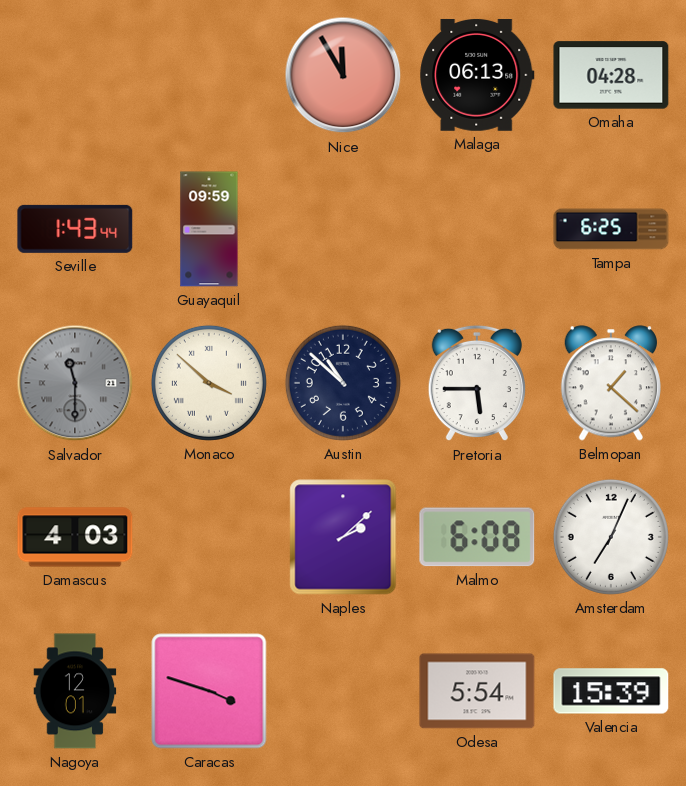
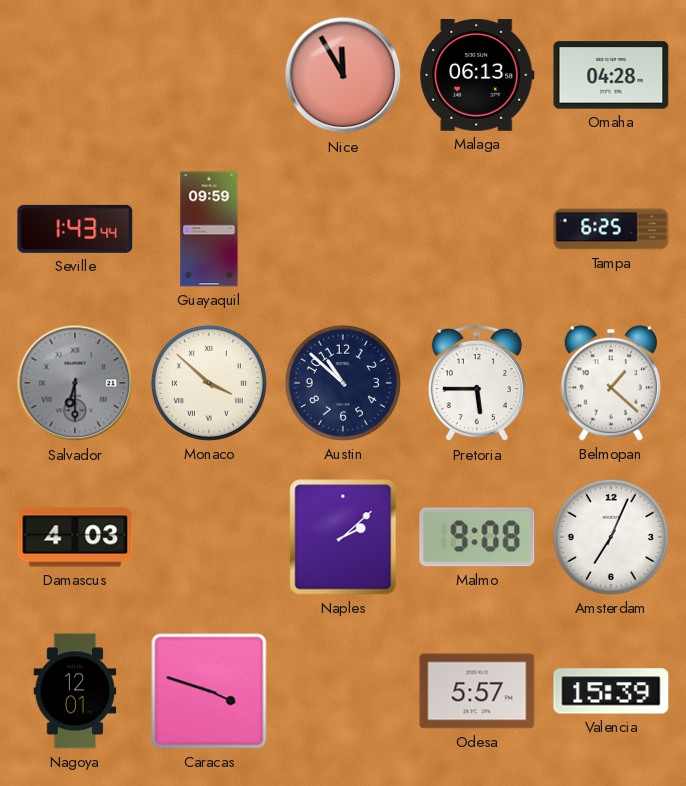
Salvador: 11:30 -> 6:30 (75, 383)
Malmo: 6:08 -> 9:08 (477, 537)
Odesa: 5:54 -> 5:57 (477, 691)
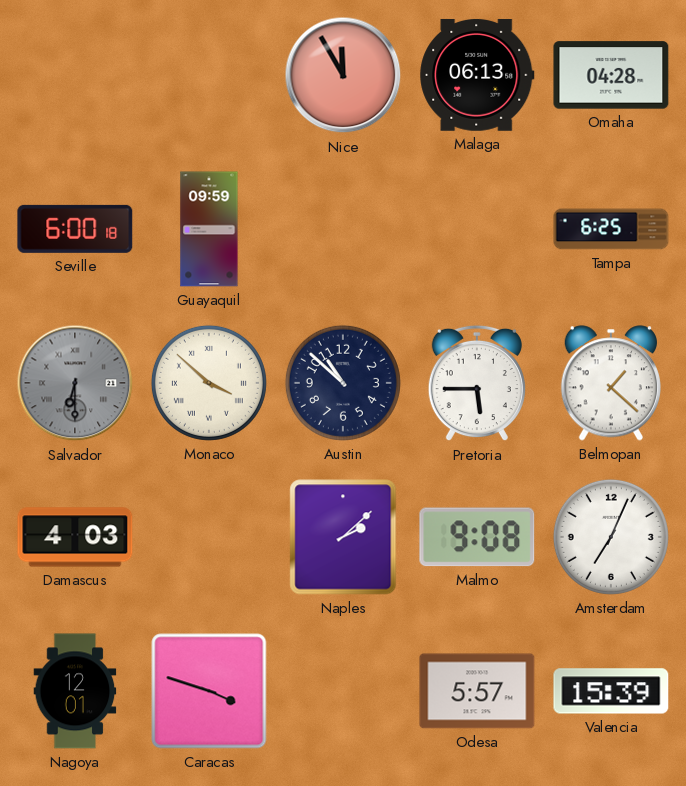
Seville: 1:43 -> 6:00 (75, 229)
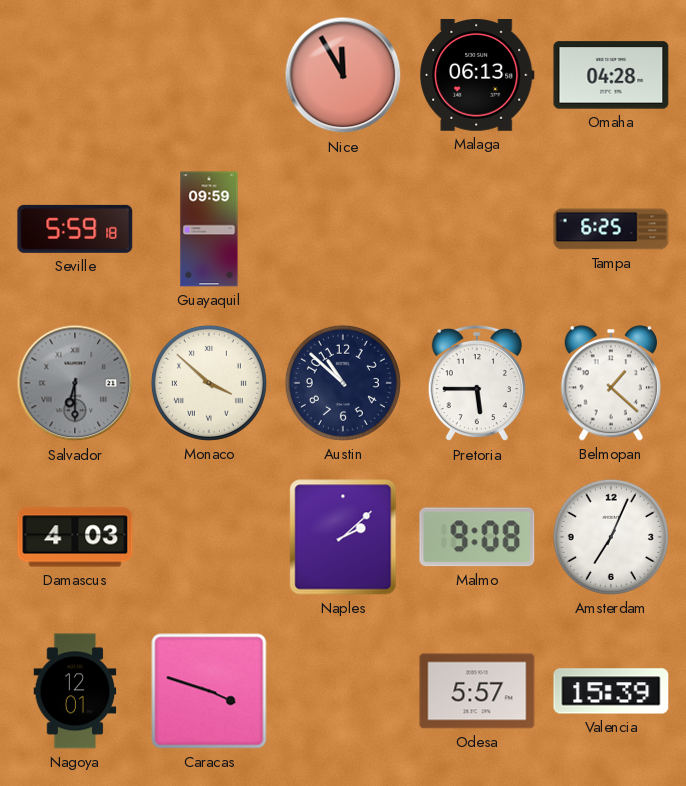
Seville: 6:00 -> 5:59 (75, 229)
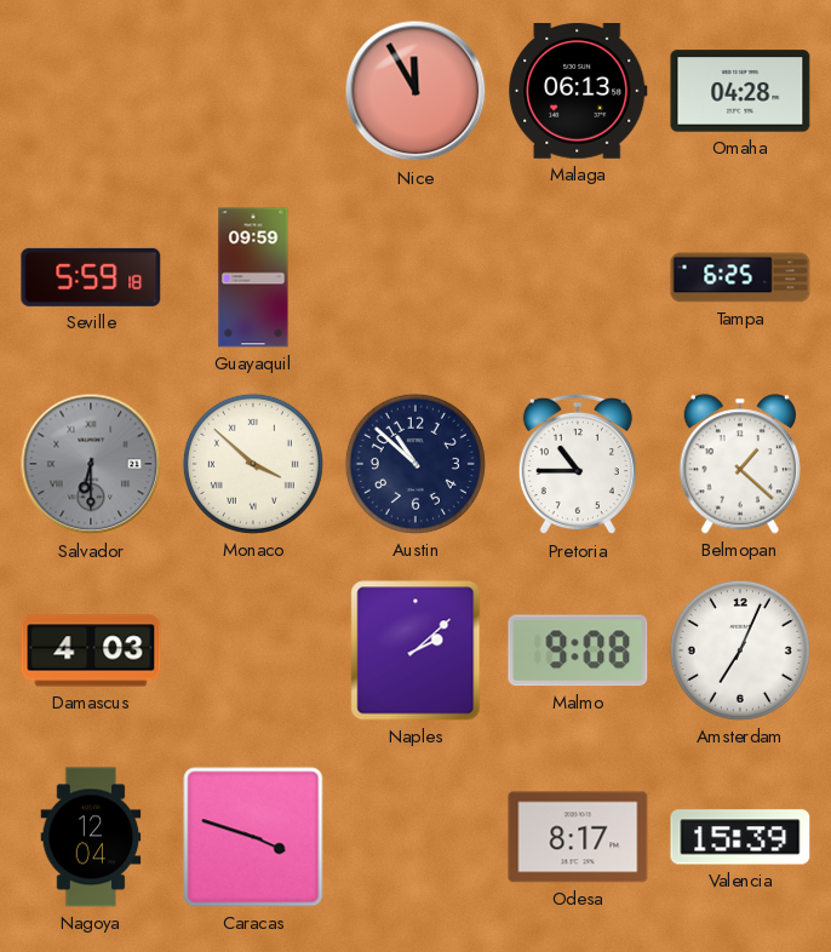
Pretoria: 5:45 -> 10:45 (578, 464)
Nagoya: 12:01 -> 12:04 (91, 837)
Odesa: 5:57 -> 8:17 (578, 837)
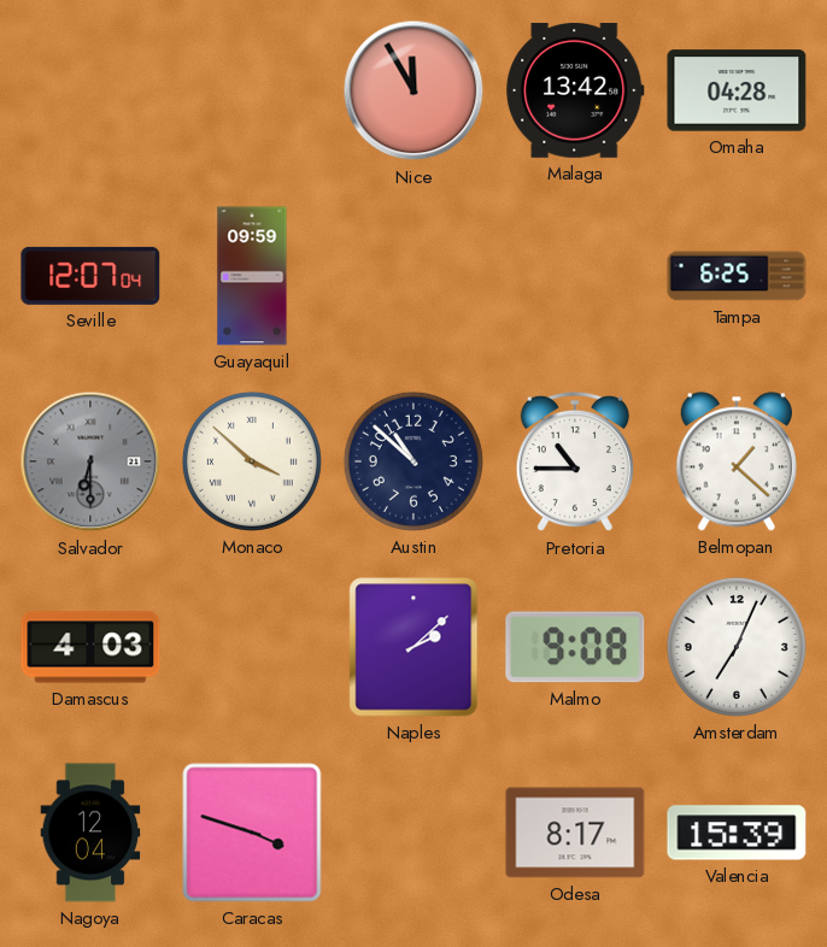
Malaga: 06:13 -> 13:42 (575, 90)
Seville: 5:59 -> 12:07 (90, 276)
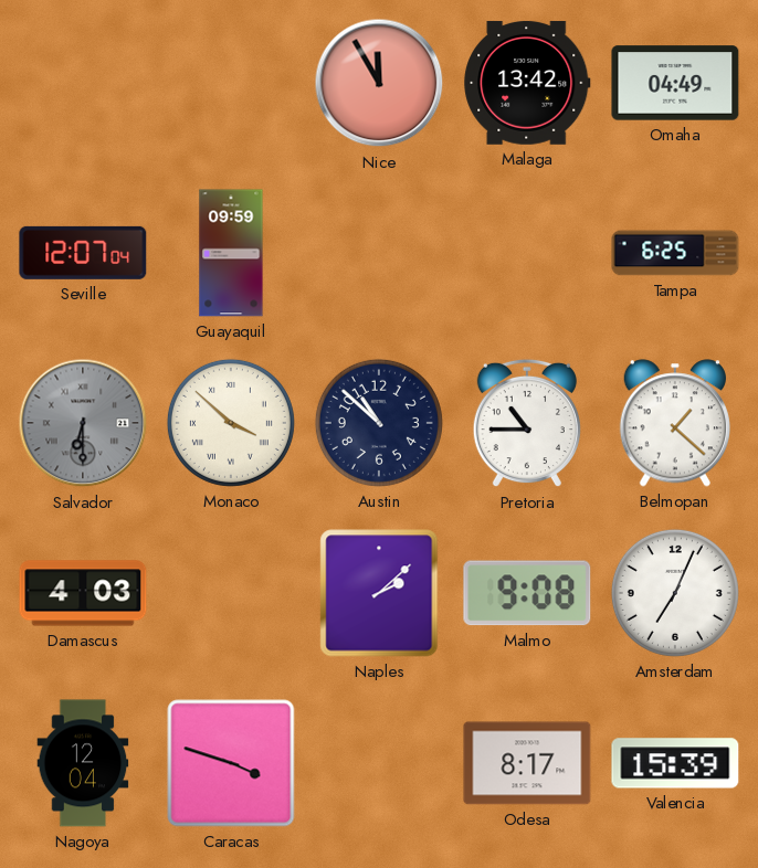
Omaha: 04:28 -> 04:49 (675, 83)
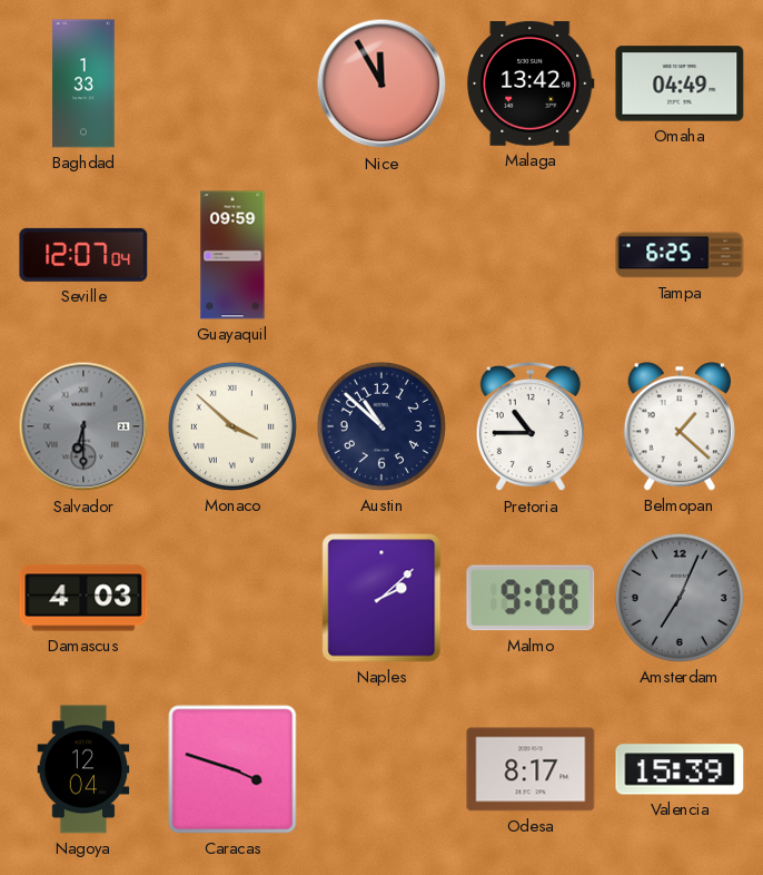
Baghdad: none -> 1:33 (83, 83)
Amsterdam dial: white -> grey (680, 598)
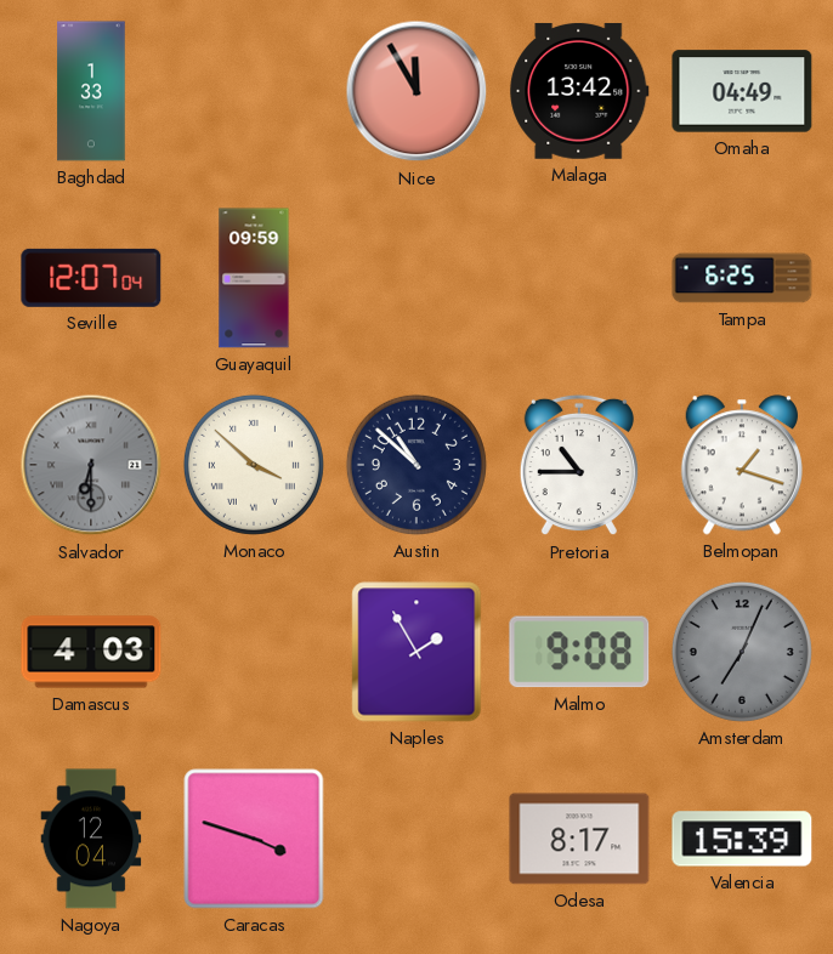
Belmopan: 1:22 -> 1:18 (742, 465)
Naples: 2:08 -> 1:55 (416, 652)
